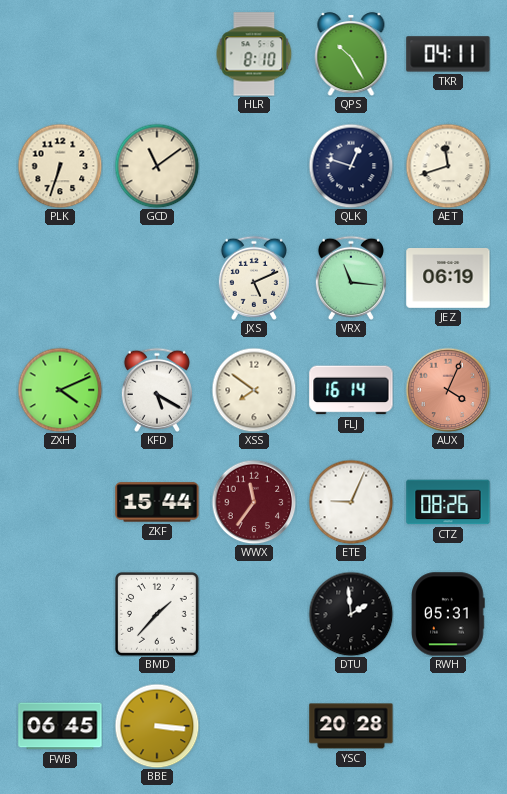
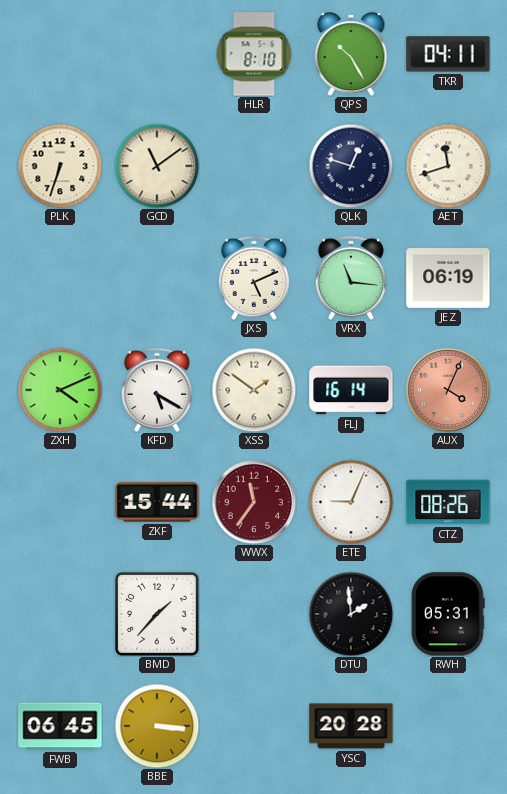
XSS: 7:51 -> 1:51 (254, 390)
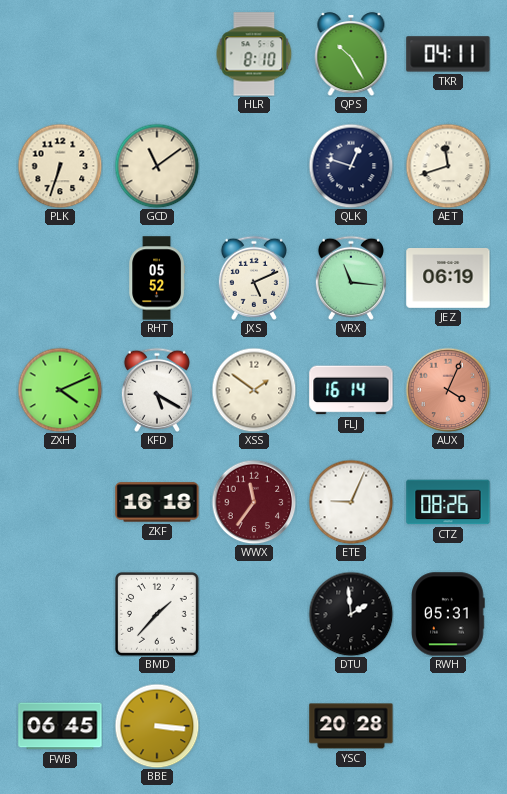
RHT: none -> 05:52 (157, 278)
ZKF: 15:44 -> 16:18 (157, 502)
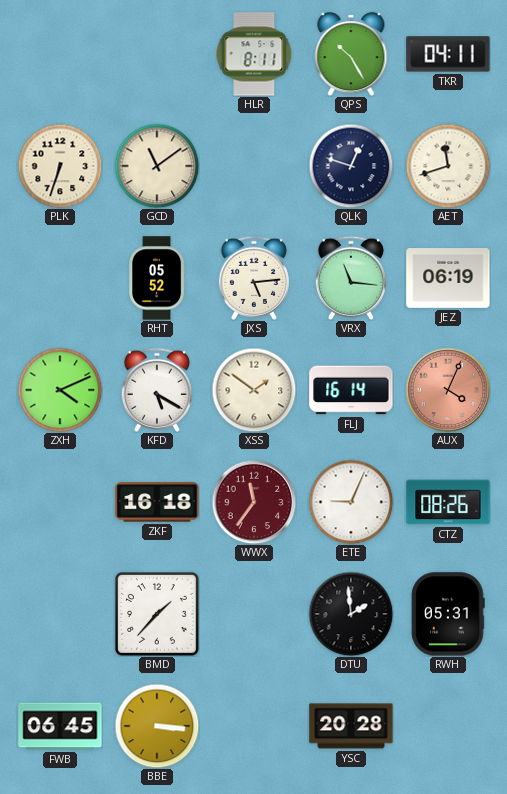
HLR: 8:10 -> 8:11 (254, 54)
JXS: 5:11 -> 5:14 (254, 278)
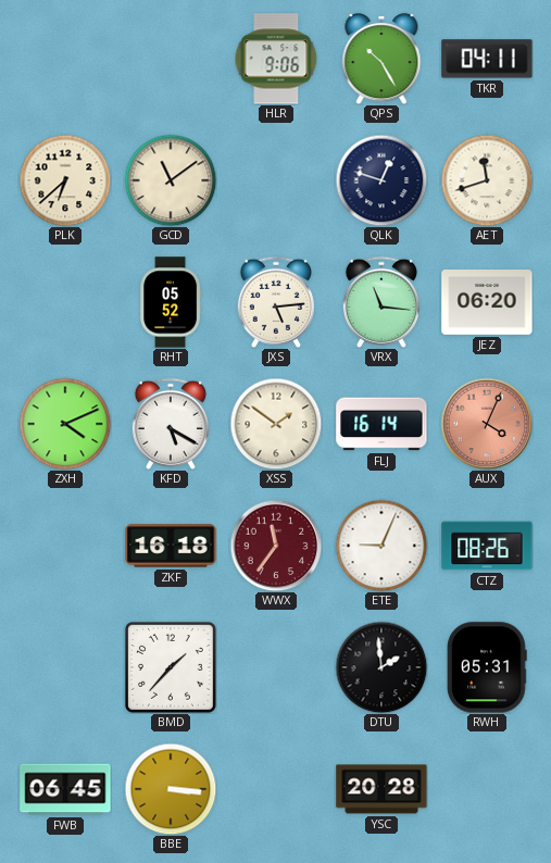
HLR: 8:11 -> 9:06 (276, 59)
PLK: 6:33 -> 6:38 (65, 180)
JEZ: 06:19 -> 06:20 (487, 303)
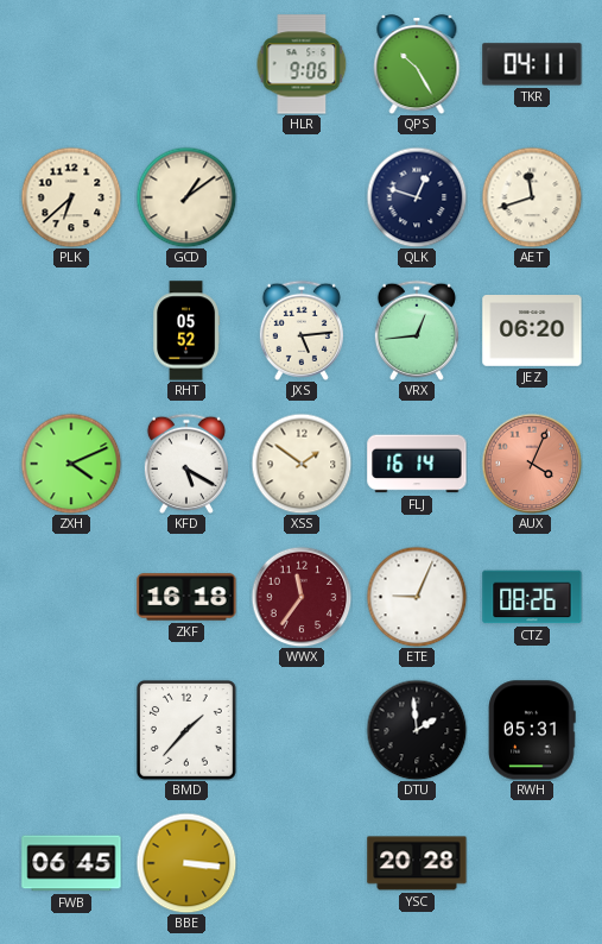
GCD: 11:09 -> 1:09 (186, 197)
VRX: 11:16 -> 12:44 (417, 331)
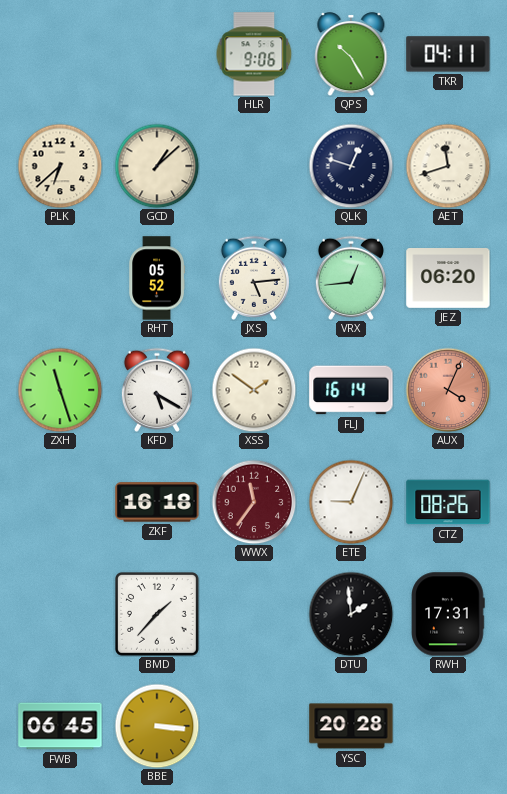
GCD: 1:09 -> 1:08 (157, 166)
ZXH: 4:11 -> 11:27 (60, 390)
RWH: 05:31 -> 17:31 (448, 614)
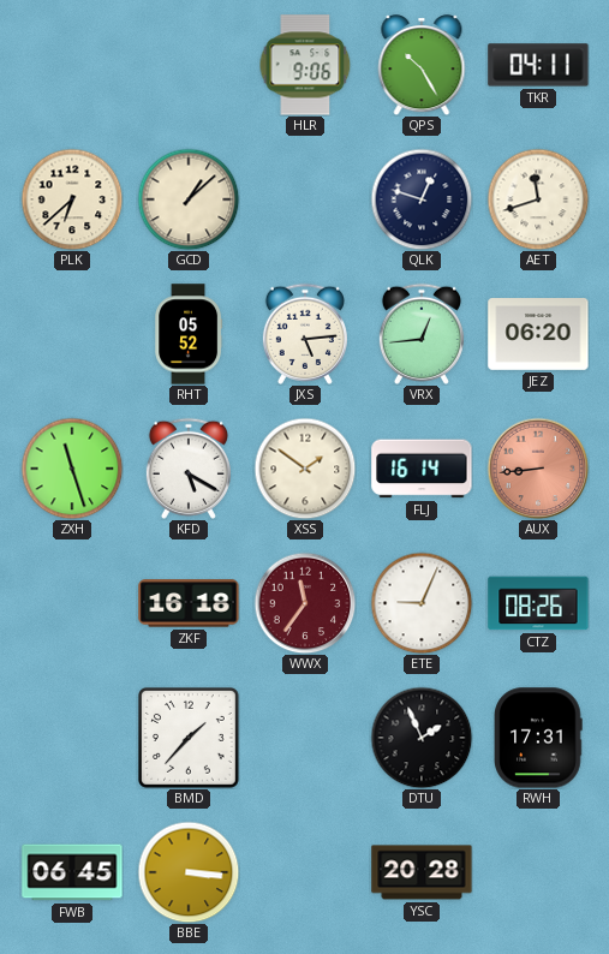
AUX: 4:04 -> 8:44 (538, 469)
DTU: 1:59 -> 1:56 (422, 738)
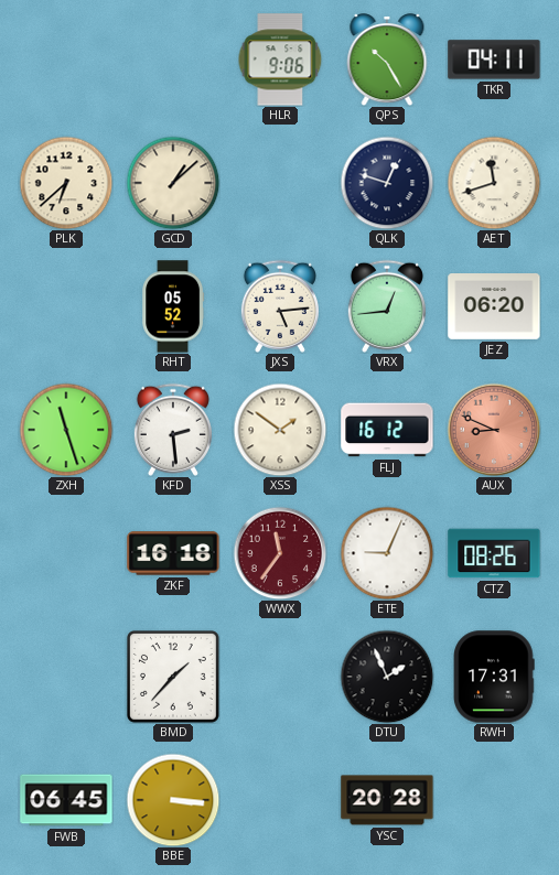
KFD: 5:20 -> 2:29 (173, 430)
FLJ: 16:14 -> 16:12 (387, 430)
AUX: 8:44 -> 8:49 (494, 430)
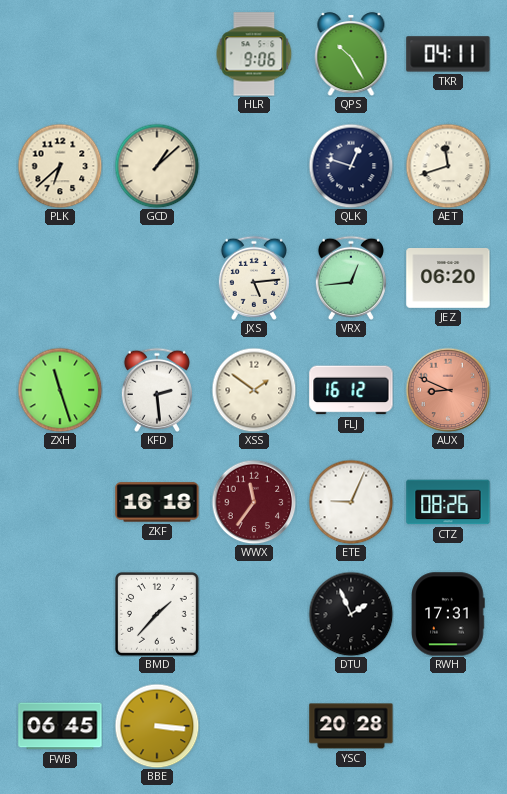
RHT: 05:52 -> none (173, 306)
